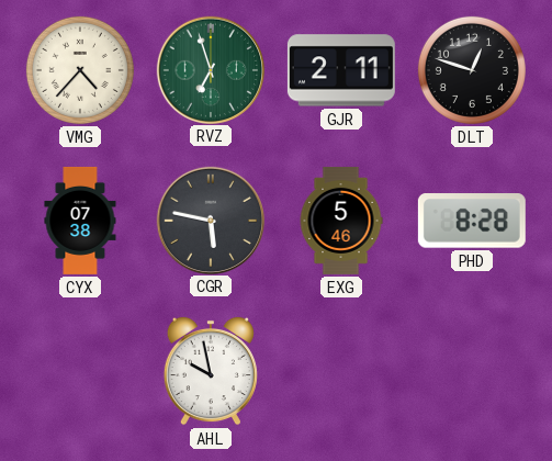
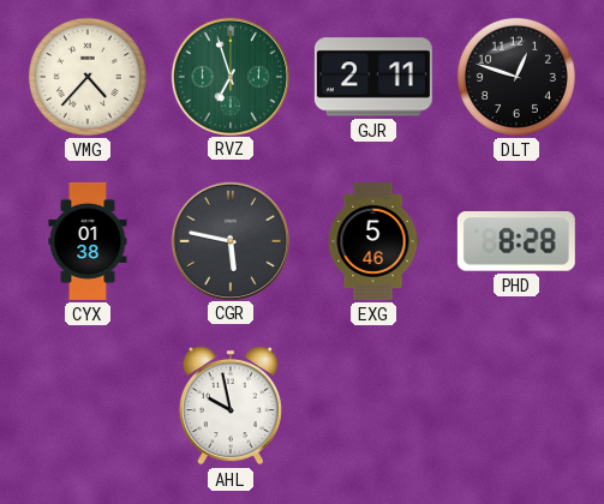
CYX: 07:38 -> 01:38 (88, 241)
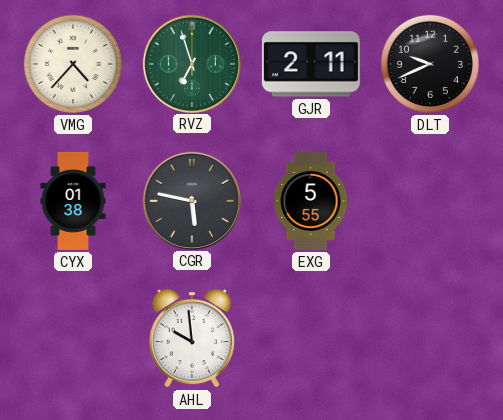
DLT: 12:48 -> 9:41 (430, 64)
EXG: 5:46 -> 5:55 (311, 201)
PHD: 8:28 -> none (516, 241)
AHL: 9:58 -> 9:59 (192, 338)
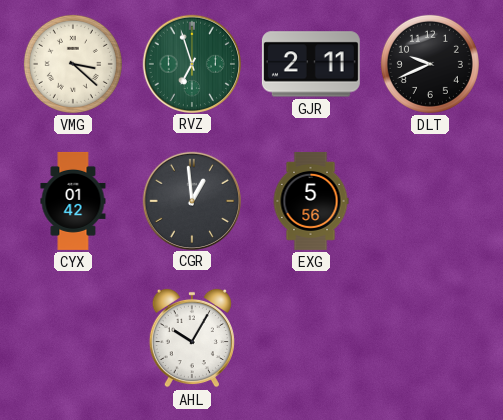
VMG: 4:37 -> 3:22 (73, 64)
CYX: 01:38 -> 01:42 (73, 201)
CGR: 5:47 -> 12:59 (191, 200)
EXG: 5:55 -> 5:56 (311, 201)
AHL: 9:59 -> 10:05 (192, 338)
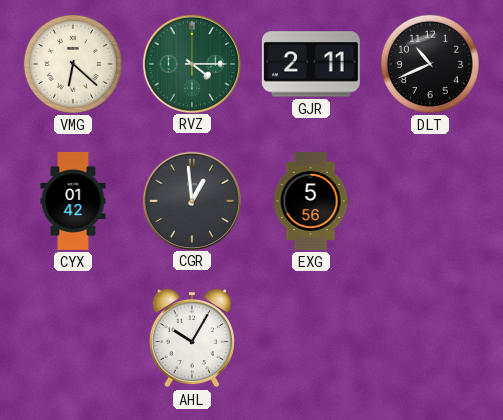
VMG: 3:22 -> 6:22 (73, 64)
RVZ: 6:57 -> 4:15 (191, 63)
DLT: 9:41 -> 10:41 (430, 64)
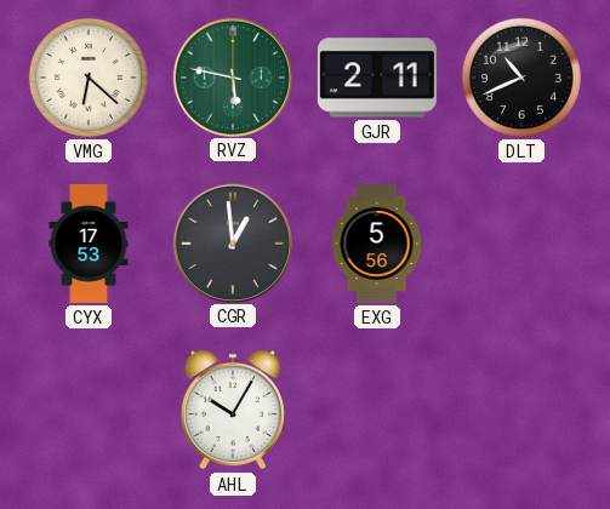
RVZ: 4:15 -> 5:47 (232, 76)
CYX: 01:42 -> 17:53 (89, 244)
